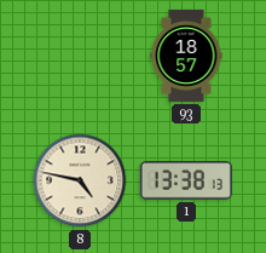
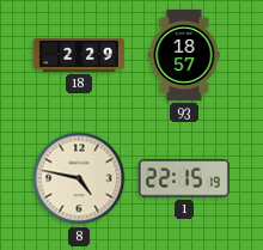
18: none -> 2:29 (79, 55)
1: 13:38 -> 22:15 (184, 178)
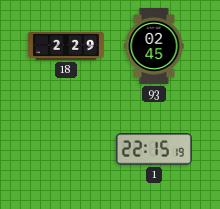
93: 18:57 -> 02:45 (154, 46)
8: 4:47 -> none (79, 178)
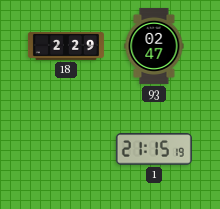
93: 02:45 -> 02:47 (154, 46)
1: 22:15 -> 21:15 (154, 149)
